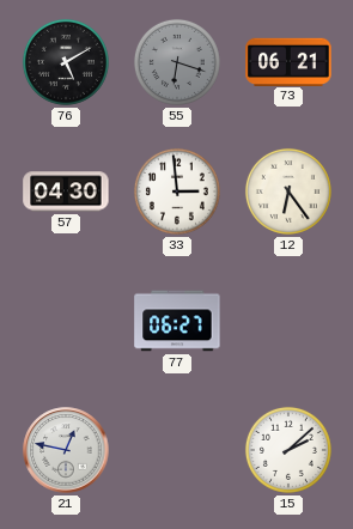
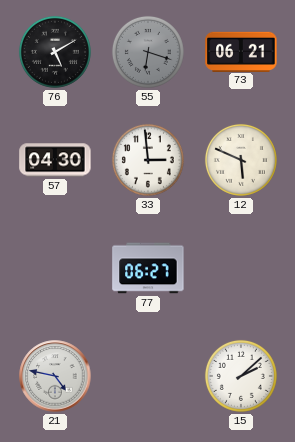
12: 6:24 -> 5:49 (241, 160)
21: 12:47 -> 4:47 (55, 376)
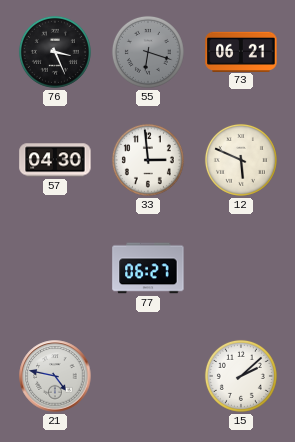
76: 5:10 -> 3:26 (55, 52)
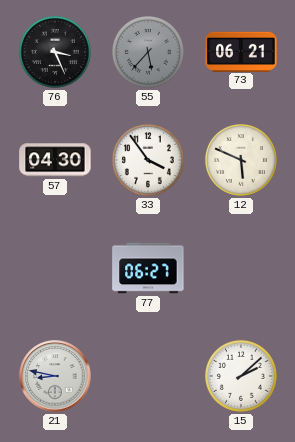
55: 6:18 -> 5:37 (148, 52)
33: 2:59 -> 3:54 (148, 160)
21: 4:47 -> 8:47 (55, 376)
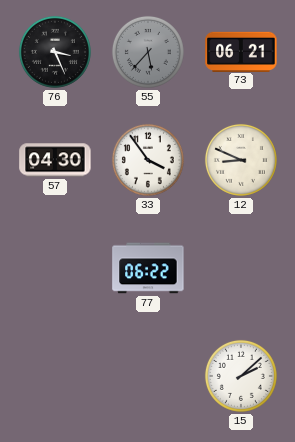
12: 5:49 -> 8:49 (241, 160)
77: 06:27 -> 06:22 (148, 268)
21: 8:47 -> none (55, 376)
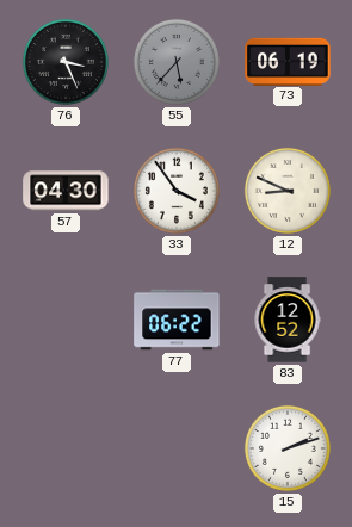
73: 06:21 -> 06:19 (288, 61)
83: none -> 12:52 (288, 320)
15: 2:08 -> 2:12 (288, 448)
